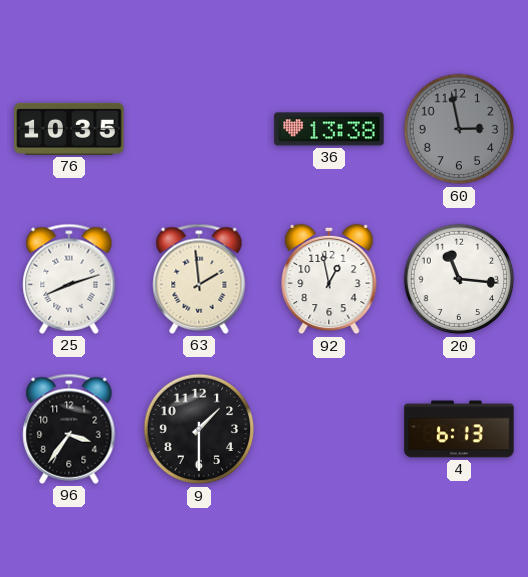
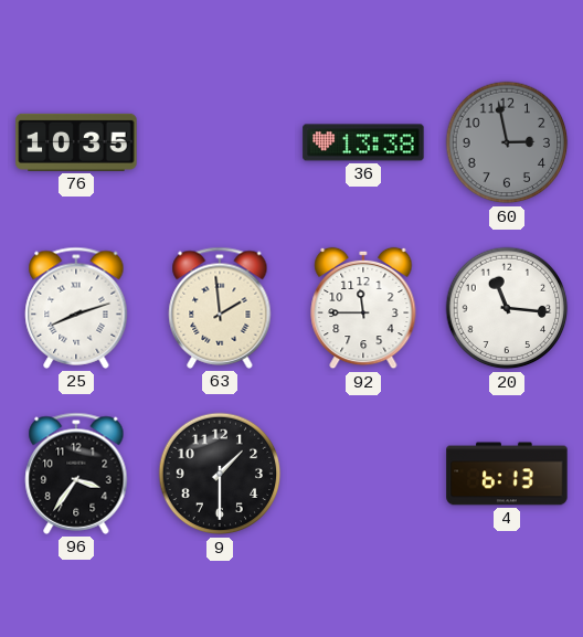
92: 12:58 -> 11:45 (363, 308)
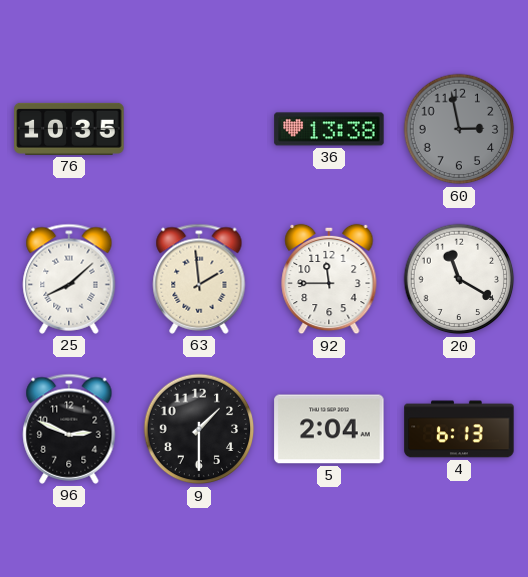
25: 8:12 -> 8:08 (69, 279)
20: 11:16 -> 11:20 (459, 279)
96: 3:36 -> 2:49 (69, 429)
5: none -> 2:04 (329, 429)
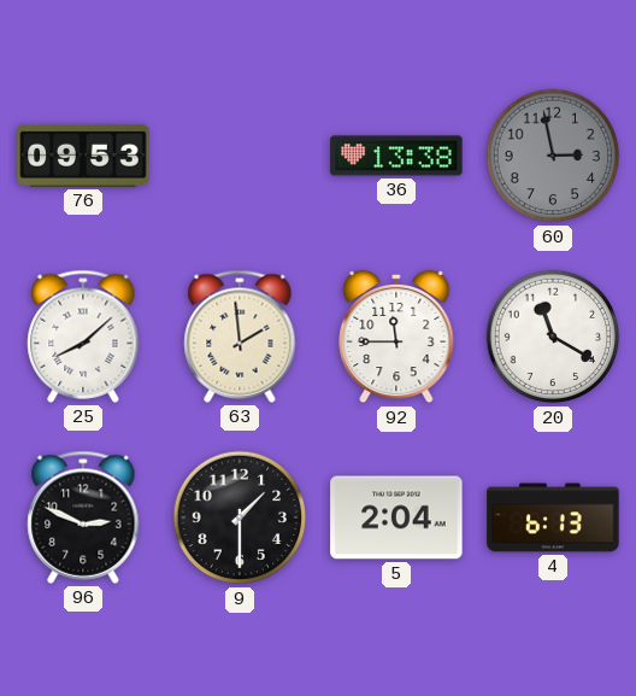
76: 10:35 -> 09:53 (83, 156)
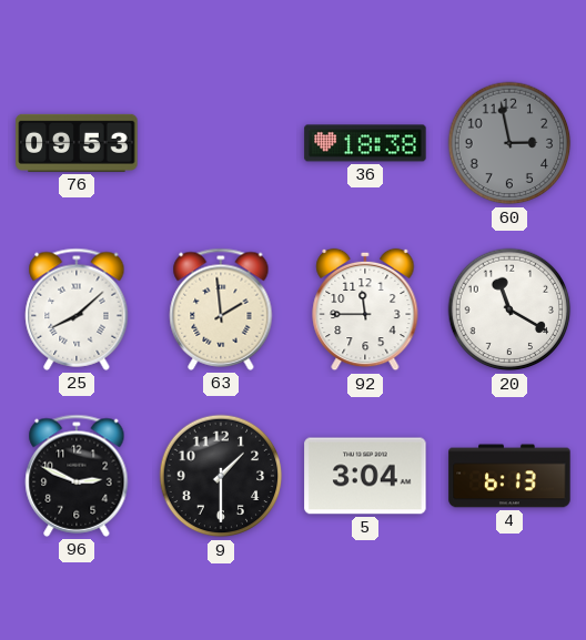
36: 13:38 -> 18:38 (365, 143)
5: 2:04 -> 3:04 (365, 476)
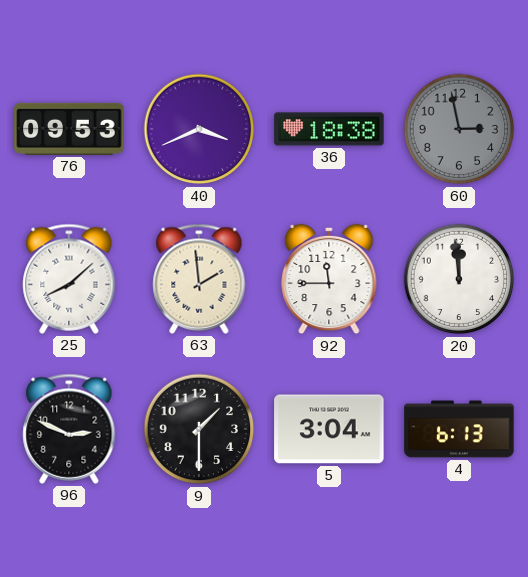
40: none -> 3:41 (199, 129)
20: 11:20 -> 11:59 (459, 279)
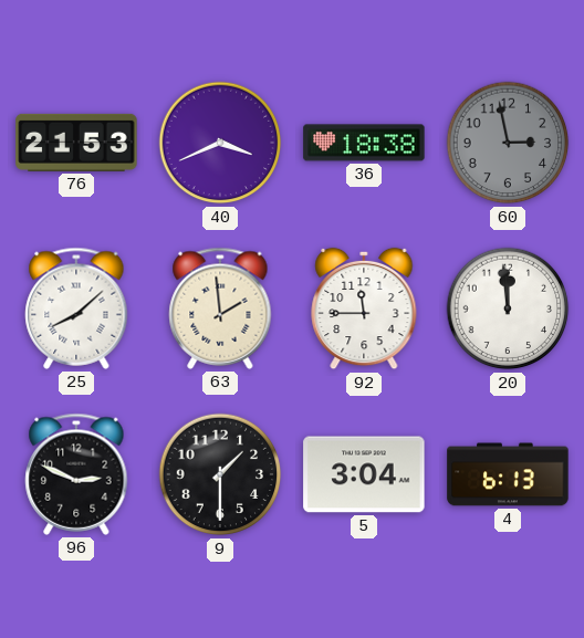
76: 09:53 -> 21:53 (76, 143)
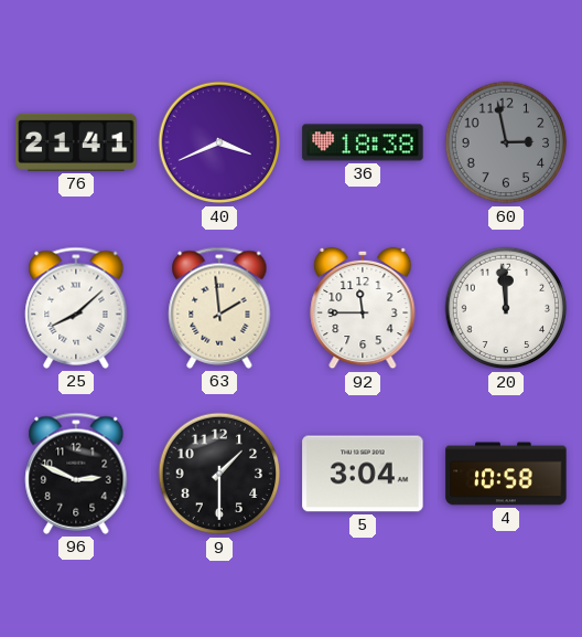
76: 21:53 -> 21:41 (76, 142)
4: 6:13 -> 10:58 (506, 474)
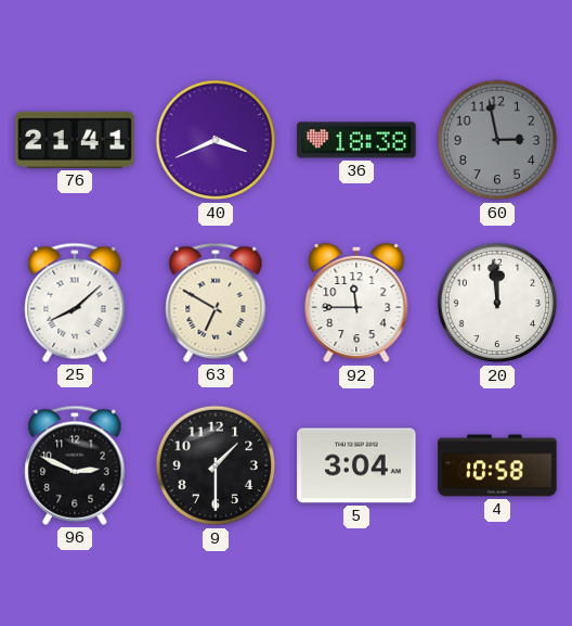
63: 1:59 -> 6:50 (216, 303)
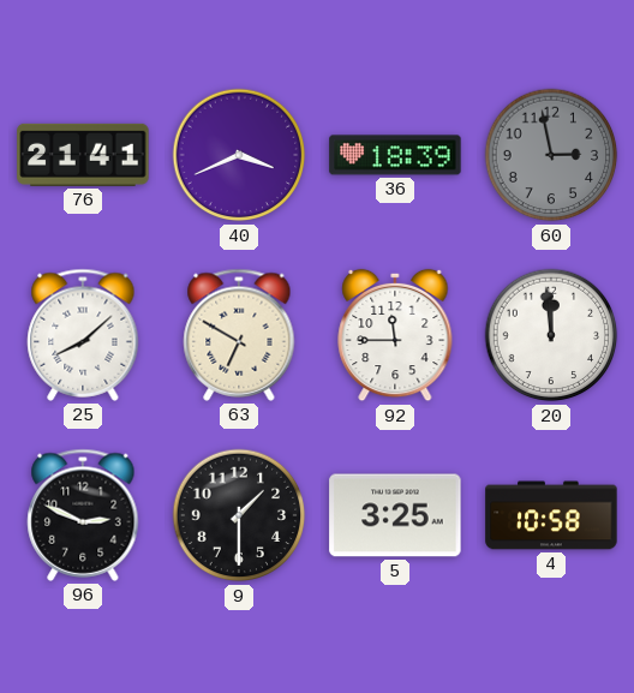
36: 18:38 -> 18:39 (395, 155)
5: 3:04 -> 3:25 (395, 515)
